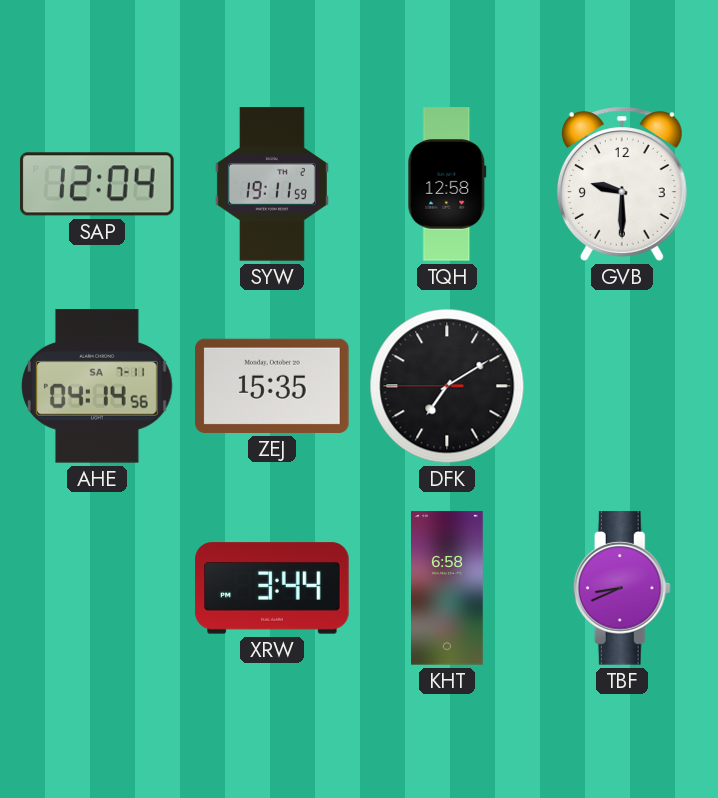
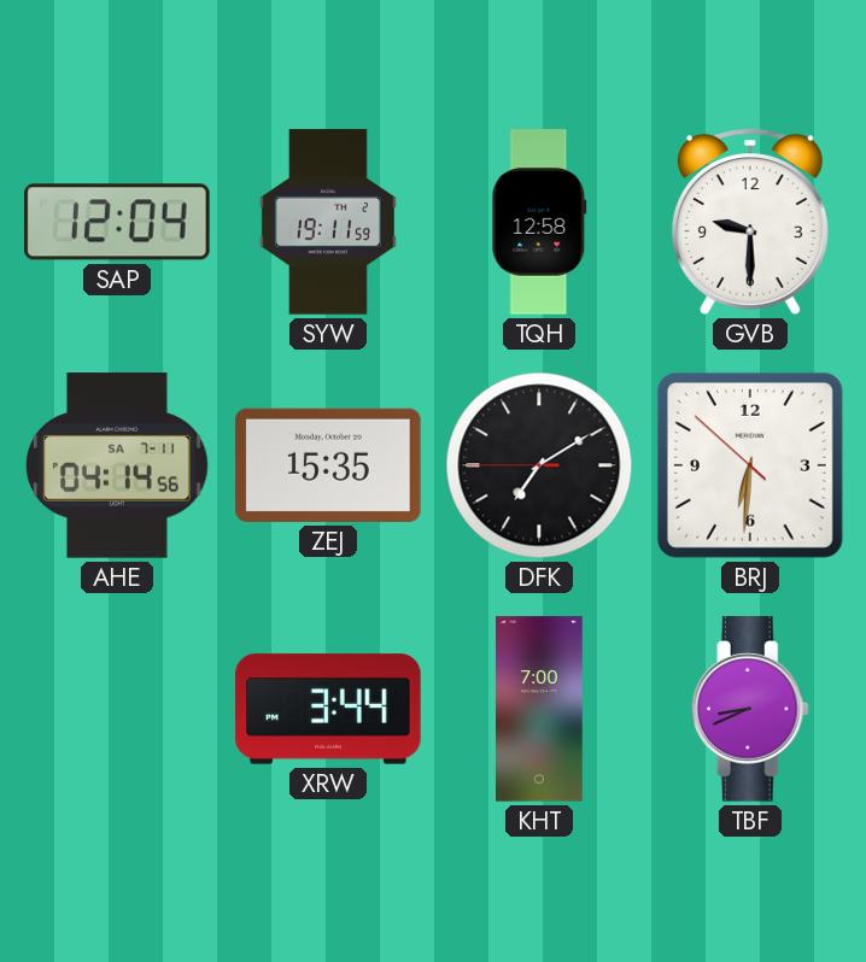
BRJ: none -> 6:30 (750, 465)
KHT: 6:58 -> 7:00 (540, 709)
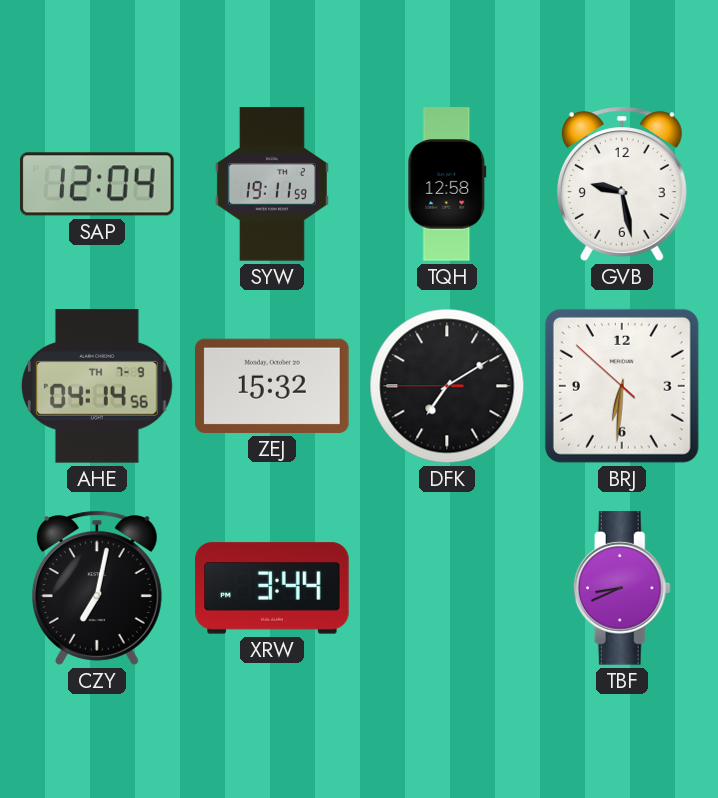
GVB: 9:30 -> 9:28 (622, 184)
AHE date: SA 7-11 -> TH 7-9 (98, 386)
ZEJ: 15:35 -> 15:32 (272, 386)
CZY: none -> 7:02 (97, 588)
KHT: 7:00 -> none (540, 709)
